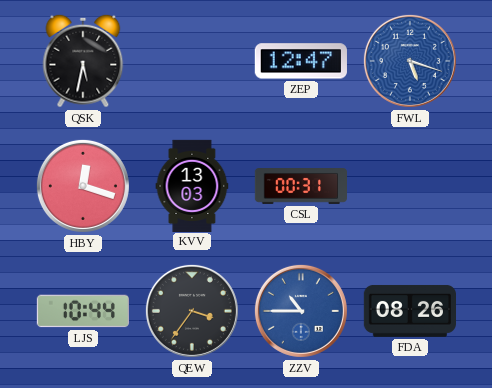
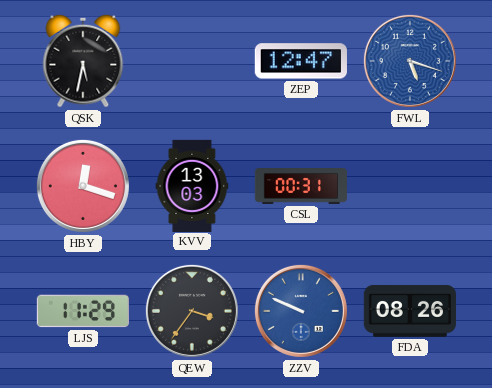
LJS: 10:44 -> 11:29 (82, 311)
ZZV: 10:45 -> 9:49 (301, 311)
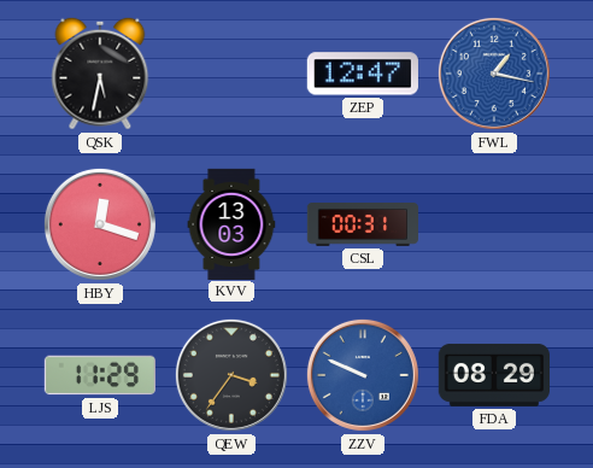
FWL: 5:18 -> 1:17 (494, 74)
FDA: 08:26 -> 08:29 (493, 375)
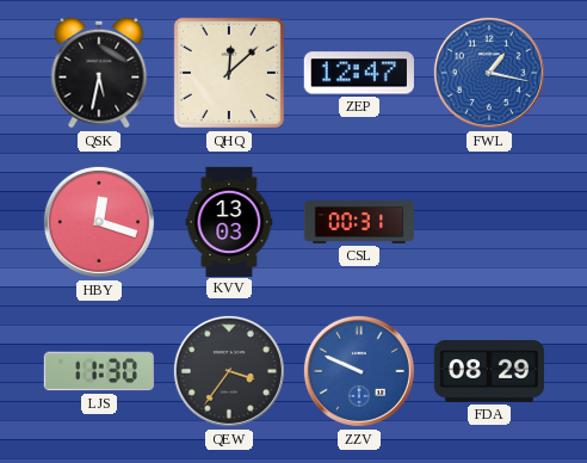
QHQ: none -> 12:08 (229, 73)
LJS: 11:29 -> 11:30 (98, 371)
